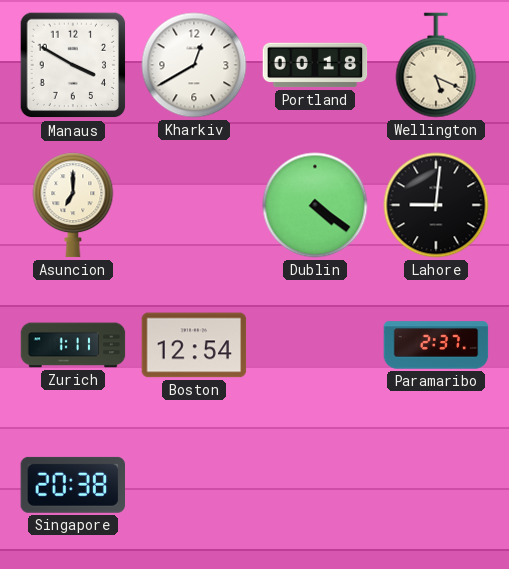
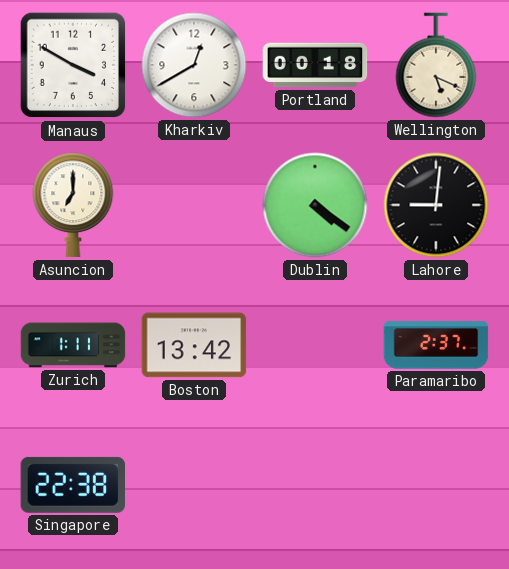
Boston: 12:54 -> 13:42 (194, 345)
Singapore: 20:38 -> 22:38 (73, 485)
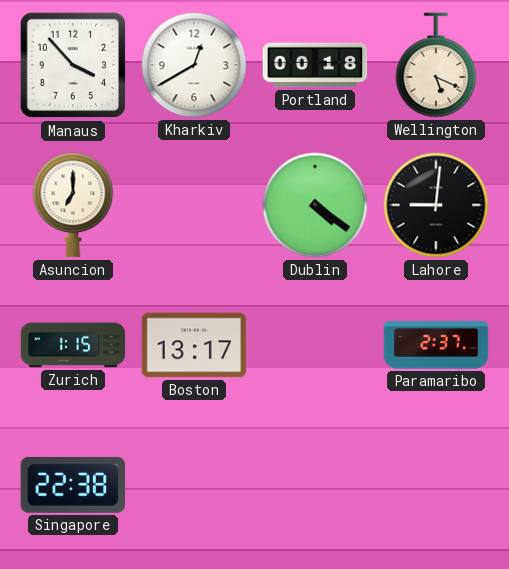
Manaus: 3:50 -> 3:53 (73, 65)
Zurich: 1:11 -> 1:15 (73, 345)
Boston: 13:42 -> 13:17 (194, 345)
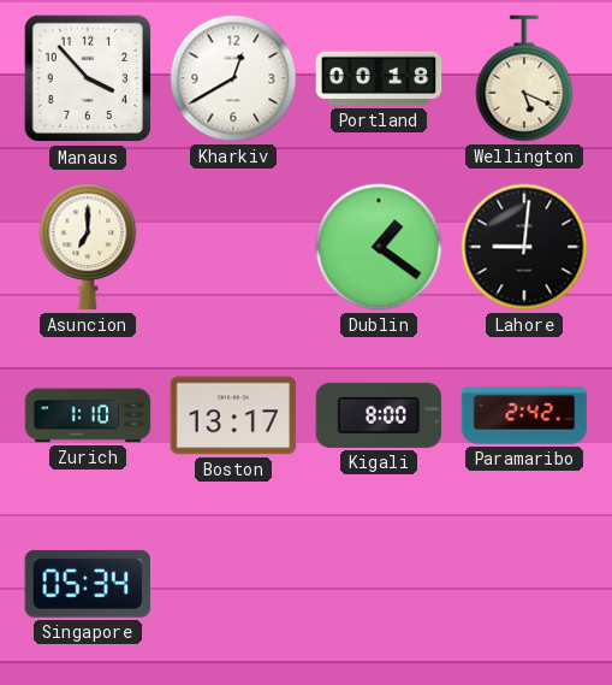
Dublin: 4:21 -> 1:21 (379, 247)
Zurich: 1:15 -> 1:10 (88, 415)
Kigali: none -> 8:00 (379, 415)
Paramaribo: 2:37 -> 2:42 (524, 415)
Singapore: 22:38 -> 05:34 (88, 584)
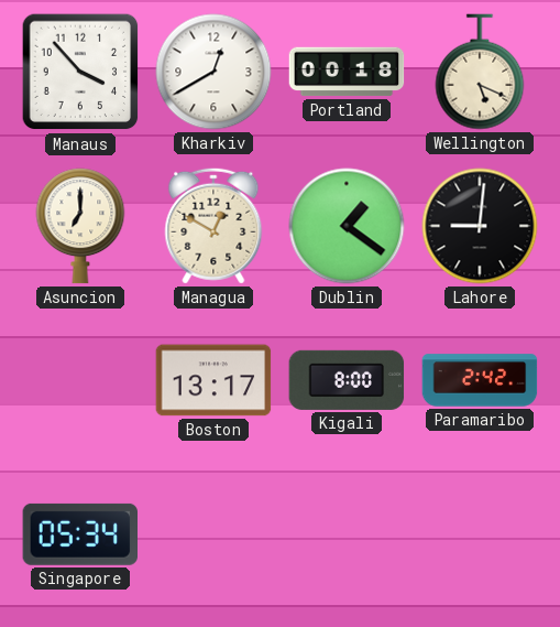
Managua: none -> 12:50 (213, 226)
Zurich: 1:10 -> none (88, 415)
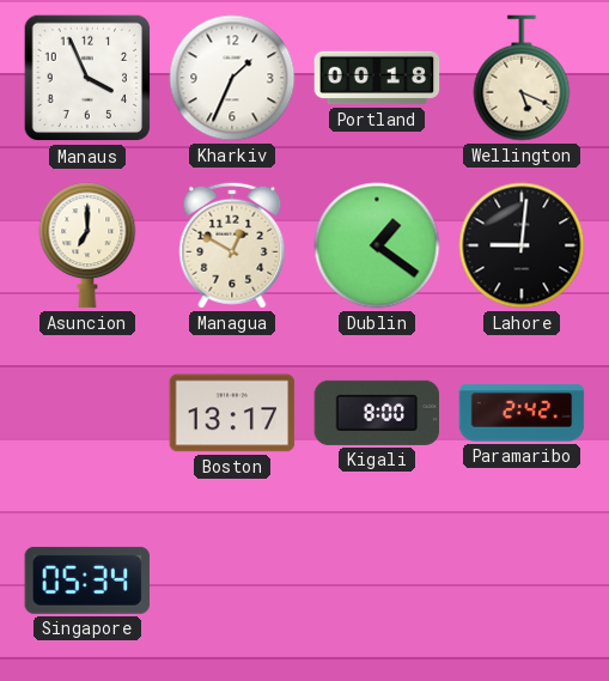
Manaus: 3:53 -> 3:56 (87, 78)
Kharkiv: 12:40 -> 1:34 (232, 78)
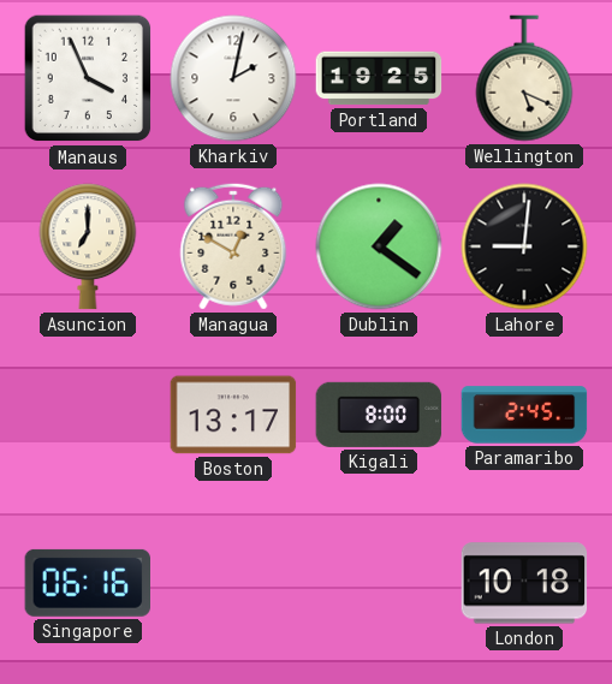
Kharkiv: 1:34 -> 2:02 (233, 78)
Portland: 00:18 -> 19:25 (379, 78)
Paramaribo: 2:42 -> 2:45 (524, 415)
Singapore: 05:34 -> 06:16 (88, 583)
London: none -> 10:18 (524, 583)
